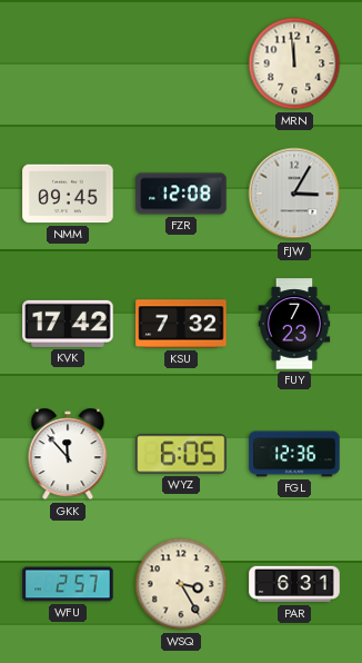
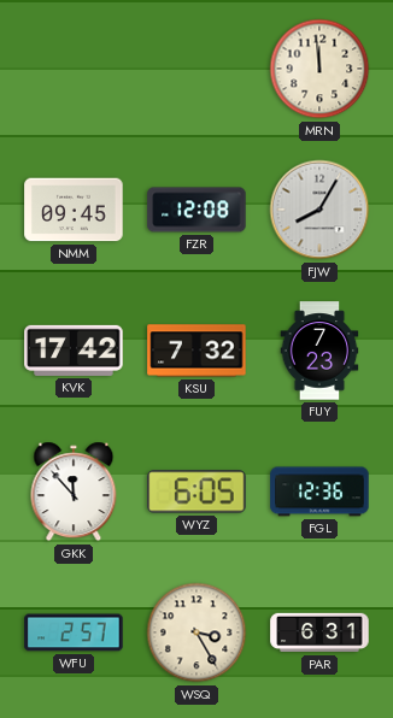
FJW: 3:05 -> 8:05 (319, 210)
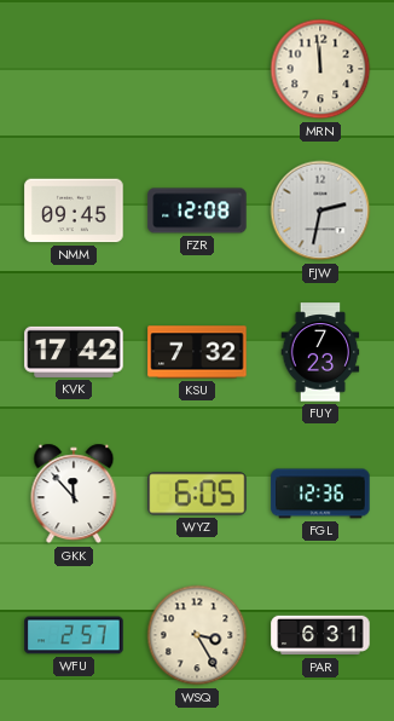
FJW: 8:05 -> 2:32 (320, 210)
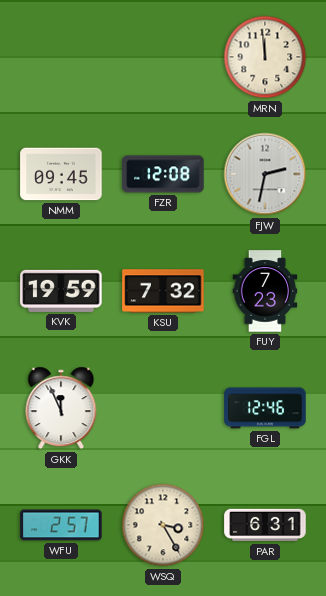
KVK: 17:42 -> 19:59 (61, 291)
GKK: 11:53 -> 11:56 (61, 408)
WYZ: 6:05 -> none (197, 494)
FGL: 12:36 -> 12:46 (265, 408)
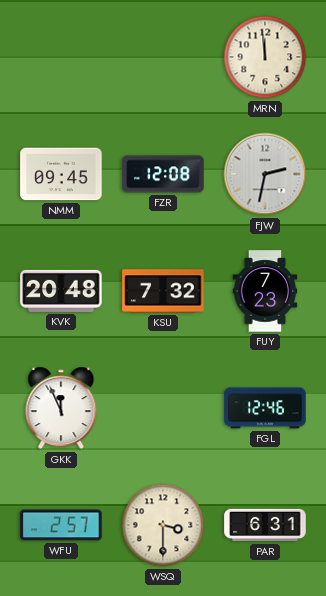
KVK: 19:59 -> 20:48 (61, 291)
WSQ: 3:25 -> 3:30 (163, 525)
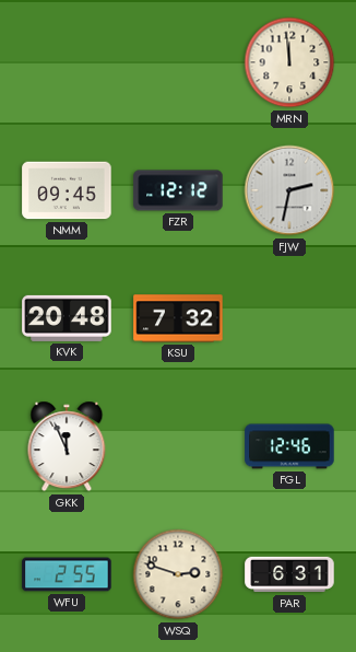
FZR: 12:08 -> 12:12 (178, 190)
FUY: 7:23 -> none (265, 291)
WFU: 2:57 -> 2:55 (67, 574)
WSQ: 3:30 -> 2:48 (178, 574)
